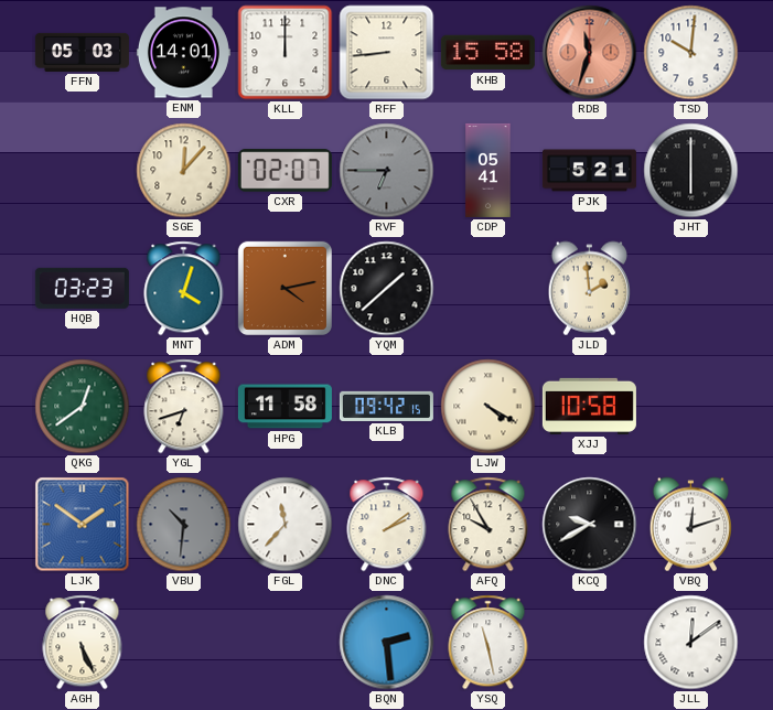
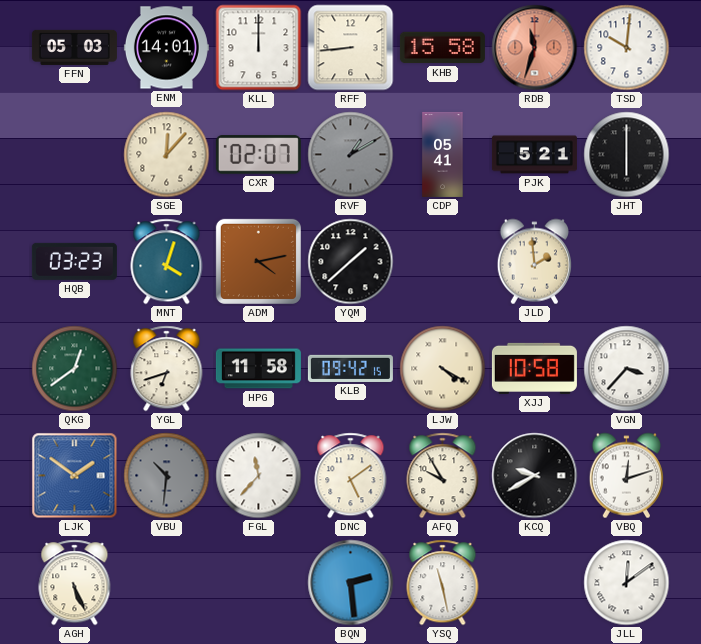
RVF: 6:45 -> 1:10 (351, 155)
VGN: none -> 3:37 (627, 369)
DNC: 2:09 -> 5:09 (351, 476)
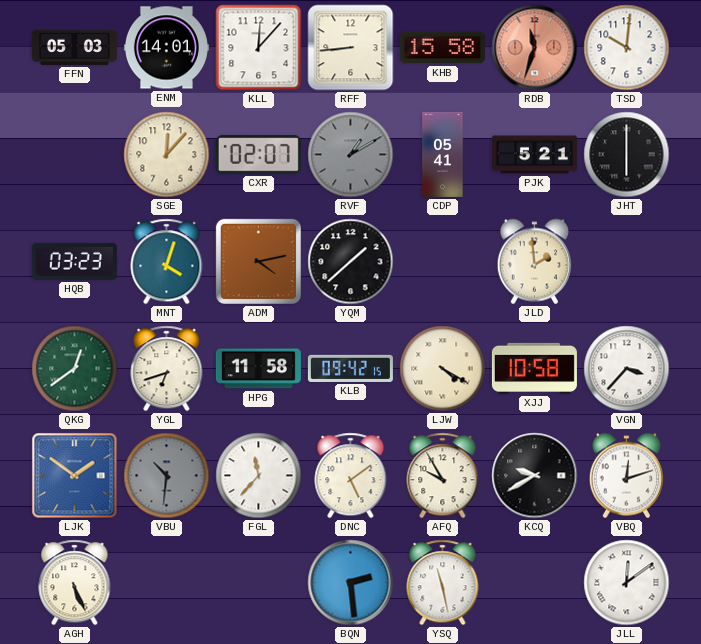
KLL: 12:00 -> 12:07 (259, 48)
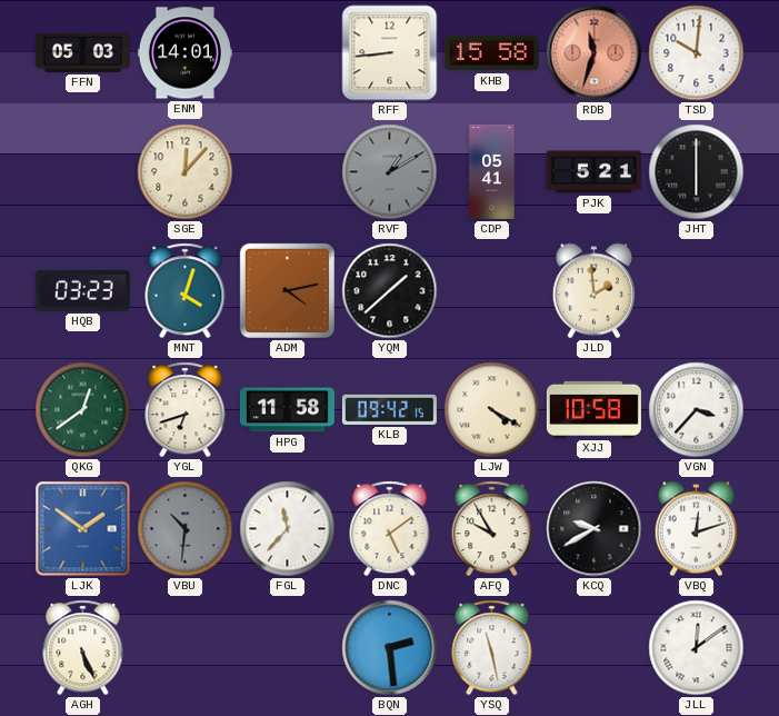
KLL: 12:07 -> none (259, 48)
CXR: 02:07 -> none (258, 155)
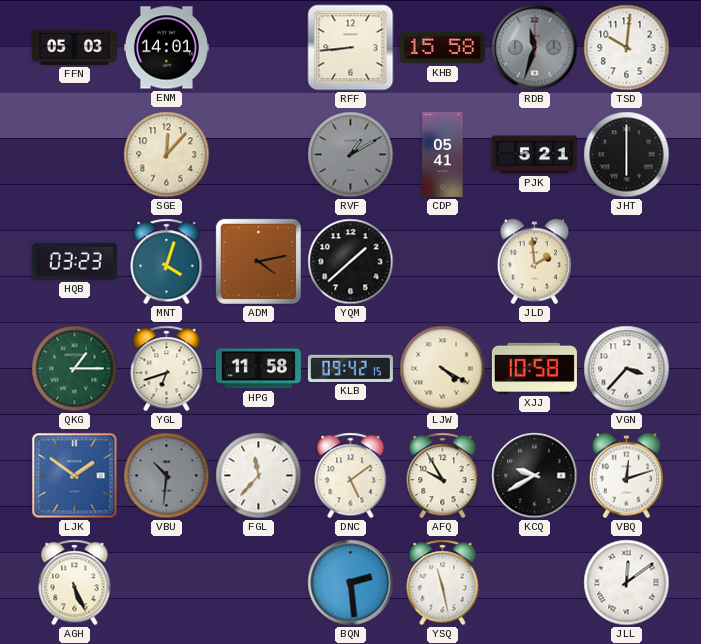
RDB dial: salmon -> grey (535, 48)
QKG: 12:39 -> 1:15 (75, 369)
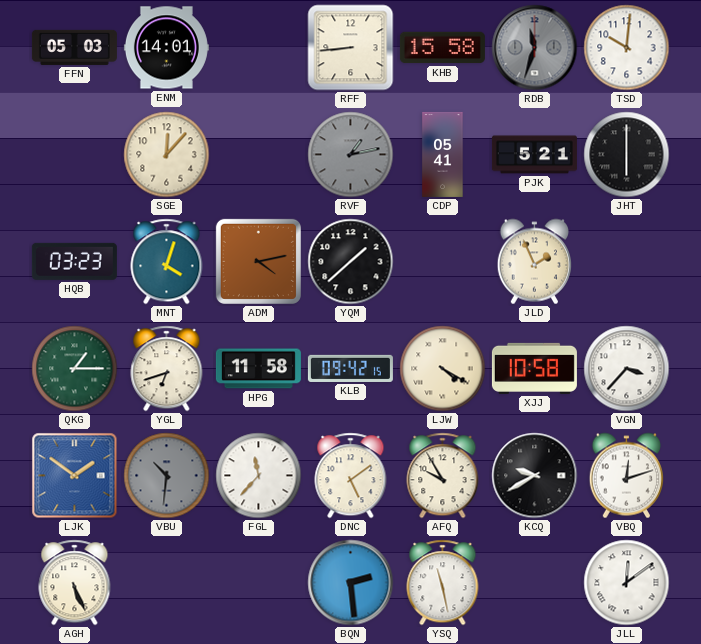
RVF: 1:10 -> 1:13 (351, 155)
JLD: 1:59 -> 1:56 (534, 262)
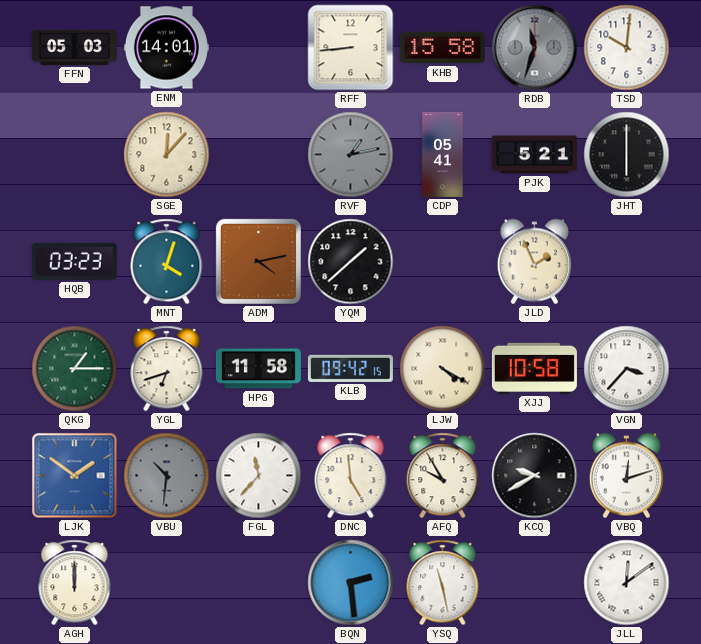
DNC: 5:09 -> 4:59 (351, 476)
AGH: 5:26 -> 12:00 (75, 583)
